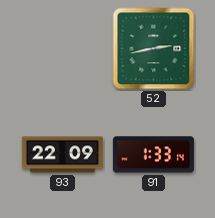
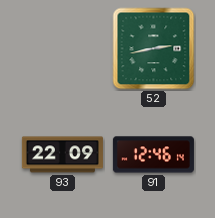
91: 1:33 -> 12:46 (153, 155)
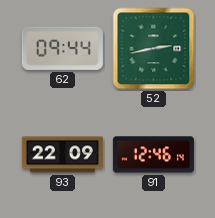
62: none -> 09:44 (62, 48)
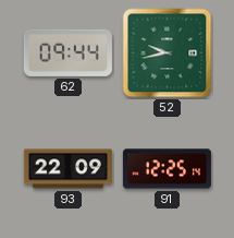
52: 2:43 -> 9:43 (168, 53)
91: 12:46 -> 12:25 (167, 169)
